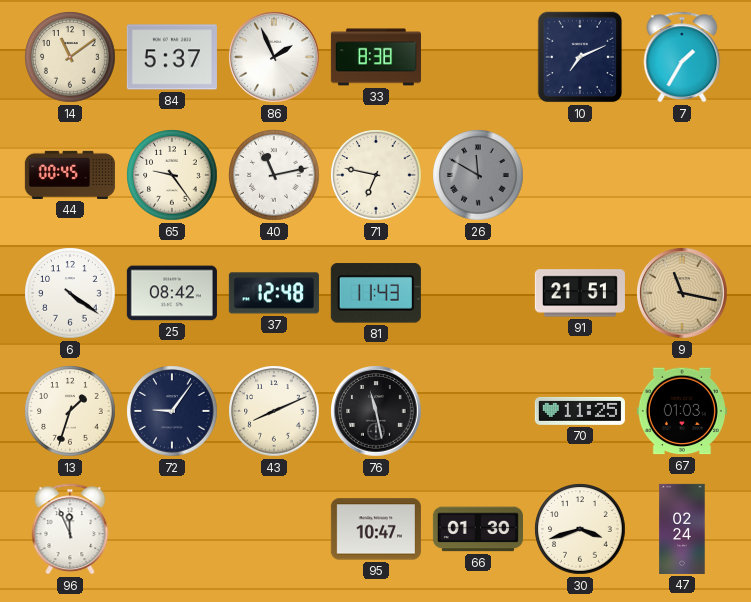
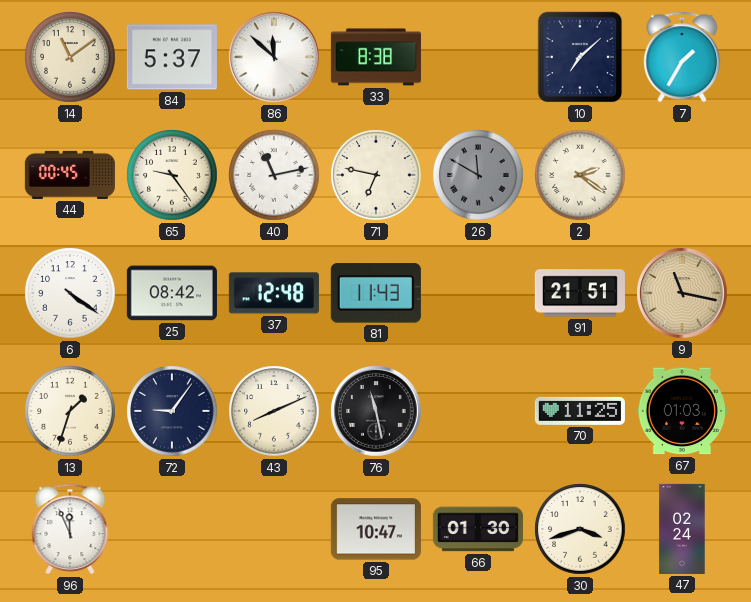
86: 1:56 -> 11:52 (274, 57)
10: 7:11 -> 7:08 (580, 57)
2: none -> 2:21 (580, 175)
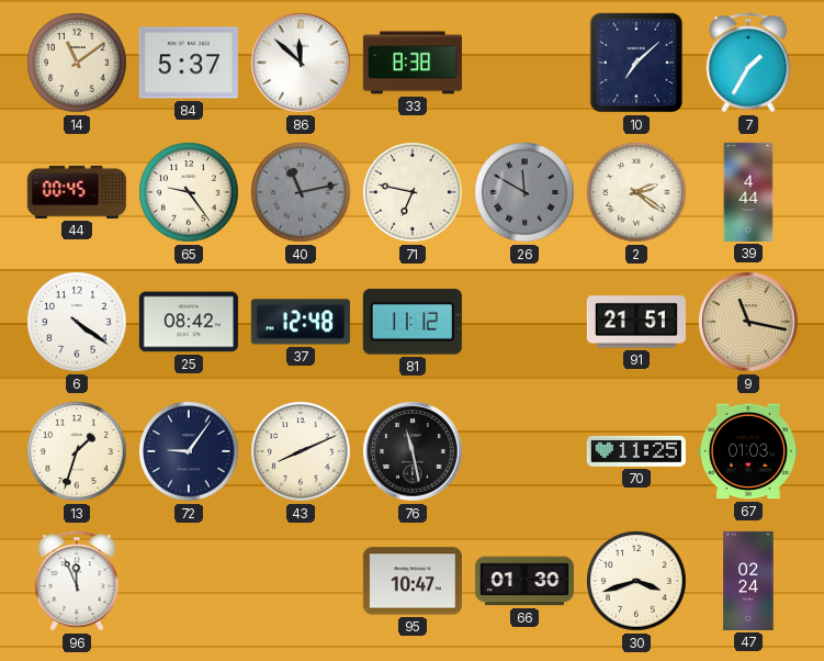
40 dial: white -> grey (301, 192)
39: none -> 4:44 (748, 192)
81: 11:43 -> 11:12 (413, 322)
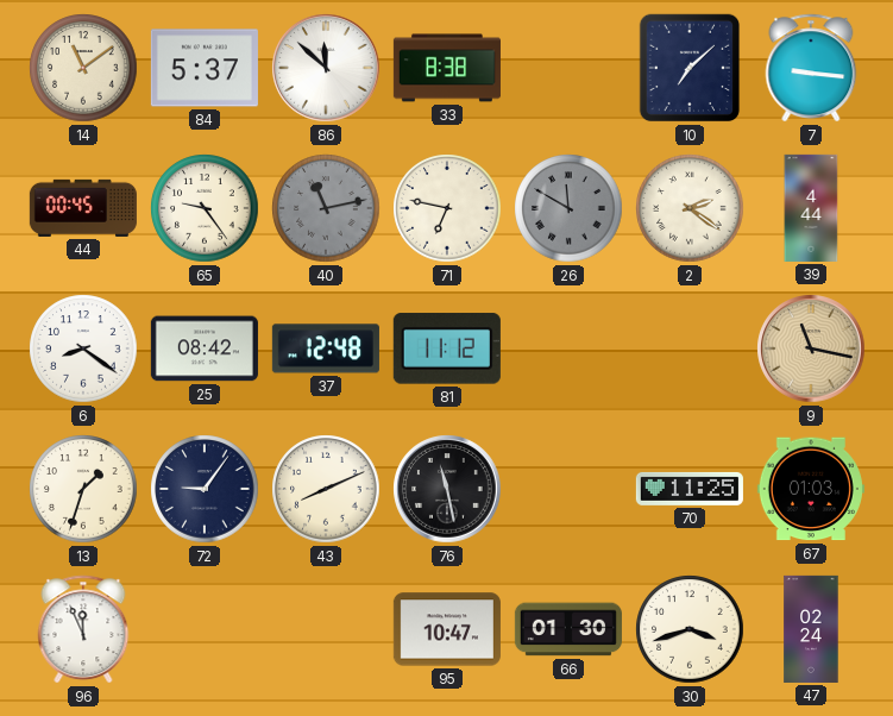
7: 1:35 -> 9:16 (811, 68)
6: 4:21 -> 8:21 (83, 348)
91: 21:51 -> none (636, 322)
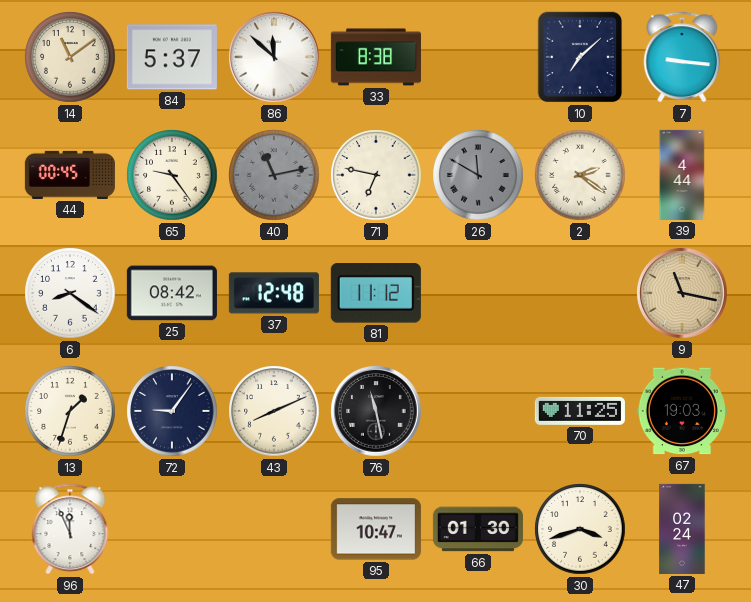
67: 01:03 -> 19:03 (682, 411)
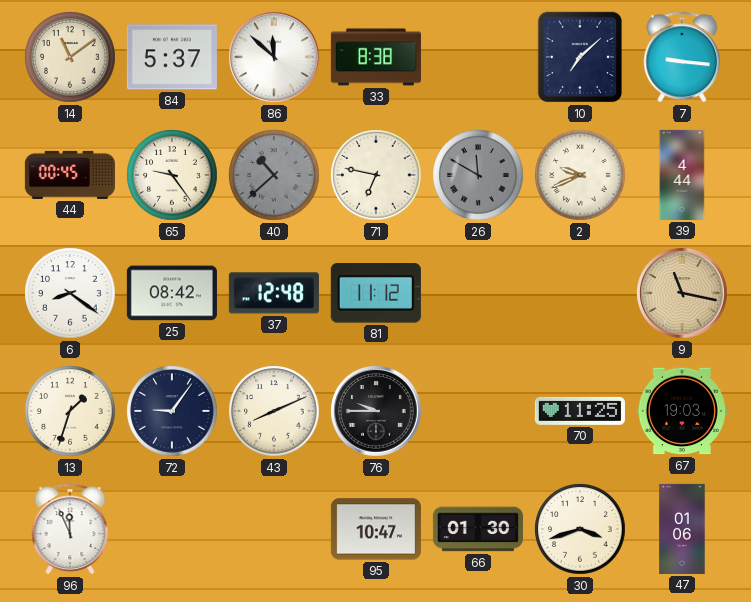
40: 11:13 -> 10:38 (274, 175)
2: 2:21 -> 9:41 (580, 175)
76: 11:28 -> 9:45 (376, 411)
47: 02:24 -> 01:06 (682, 529)
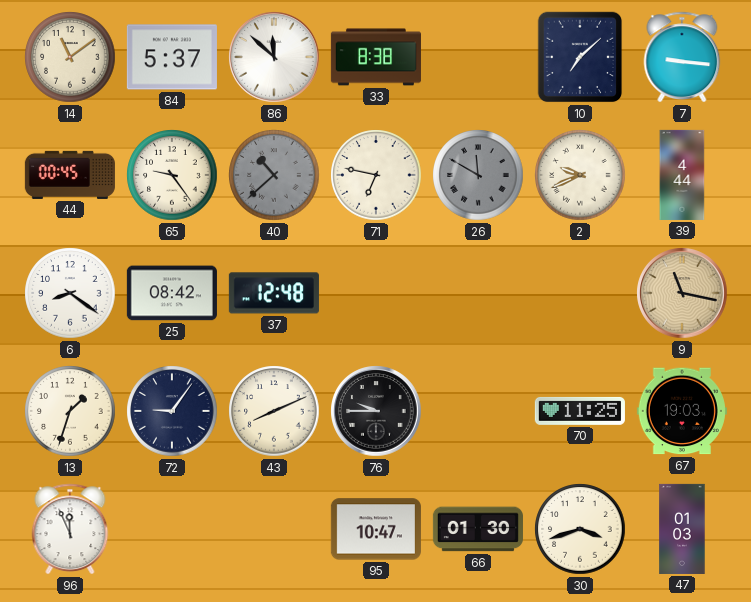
81: 11:12 -> none (376, 293)
47: 01:06 -> 01:03 (682, 529)
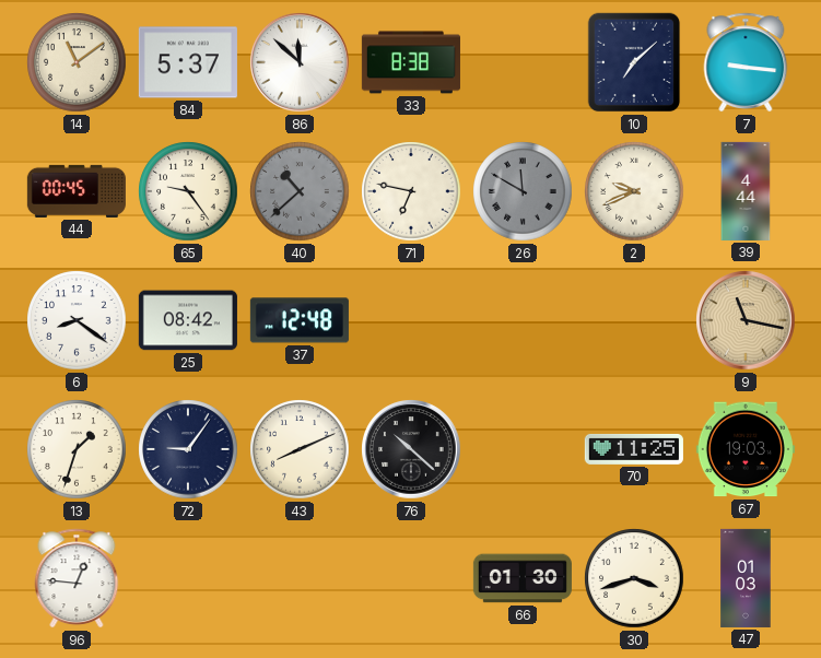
76: 9:45 -> 10:22 (411, 449)
96: 11:56 -> 12:46 (77, 578)
95: 10:47 -> none (376, 529)
